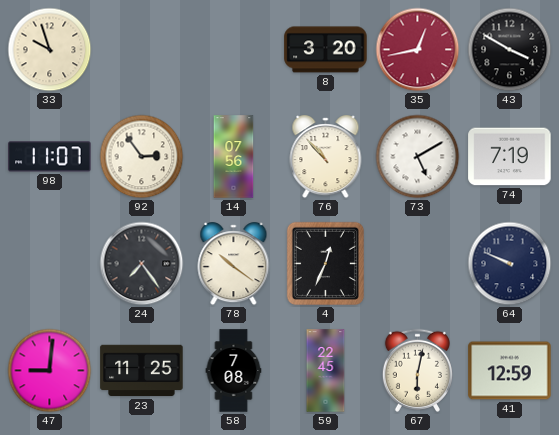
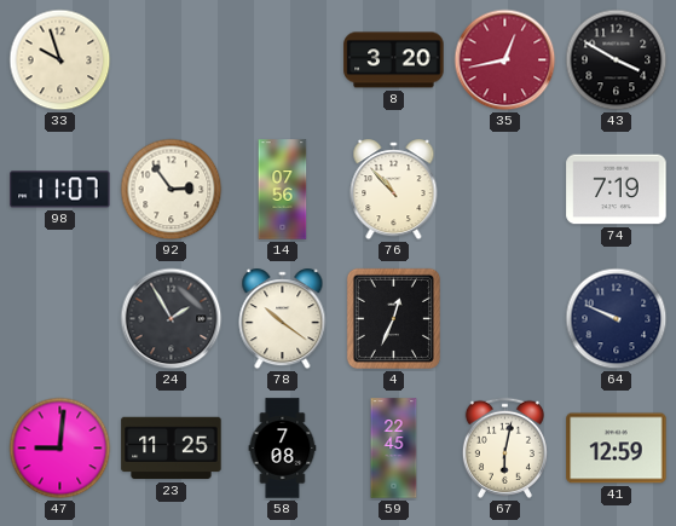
73: 5:10 -> none (418, 157)
24: 7:24 -> 1:55 (172, 319)
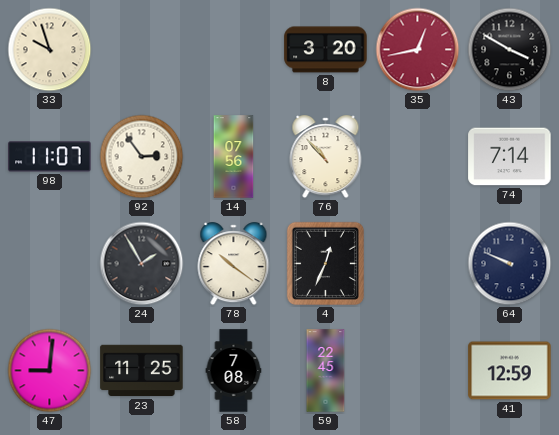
74: 7:19 -> 7:14 (510, 157)
67: 6:02 -> none (504, 447)
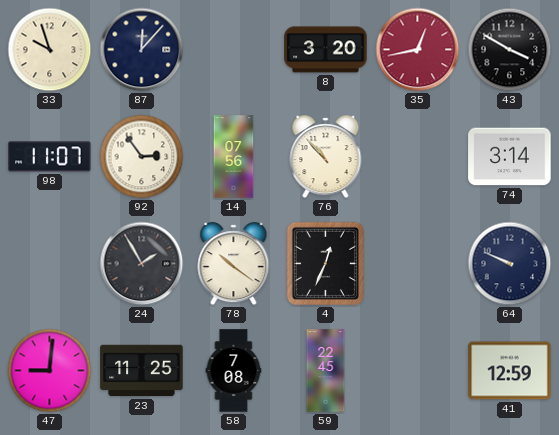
87: none -> 12:07 (142, 50)
74: 7:14 -> 3:14 (510, 157)
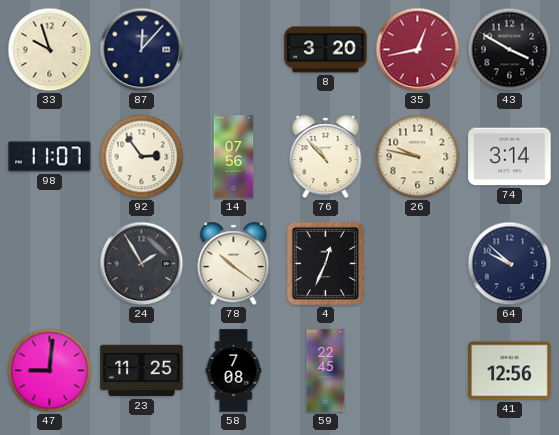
26: none -> 9:47 (418, 157)
64: 9:49 -> 9:52 (510, 264)
41: 12:59 -> 12:56 (510, 371)
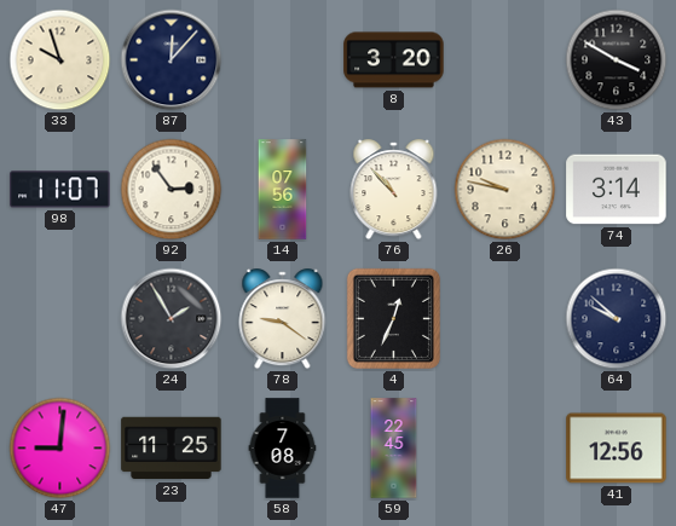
35: 12:43 -> none (418, 50)
78: 10:21 -> 9:21 (283, 319)
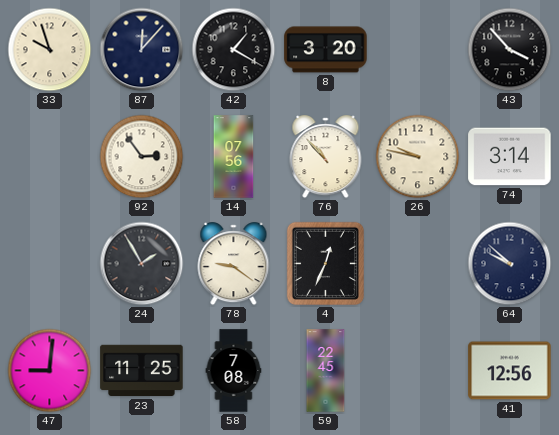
42: none -> 1:20 (234, 50)
43: 3:50 -> 3:53 (510, 50)
98: 11:07 -> none (60, 190)
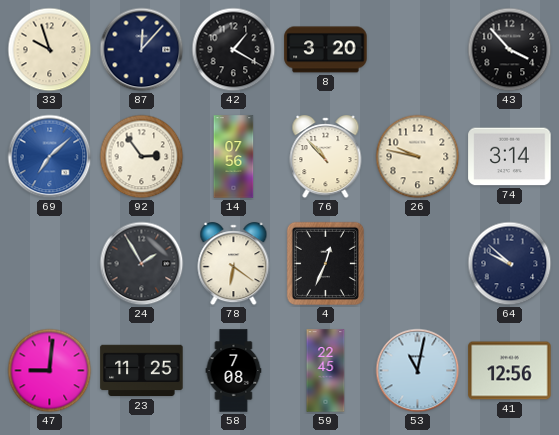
69: none -> 7:08 (50, 157)
78: 9:21 -> 6:21 (234, 264)
53: none -> 11:02 (418, 371)
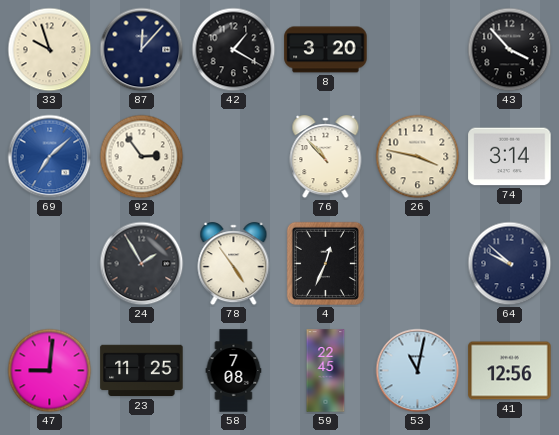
14: 07:56 -> none (234, 157)
26: 9:47 -> 3:47 (418, 157)
78: 6:21 -> 4:54 (234, 264)
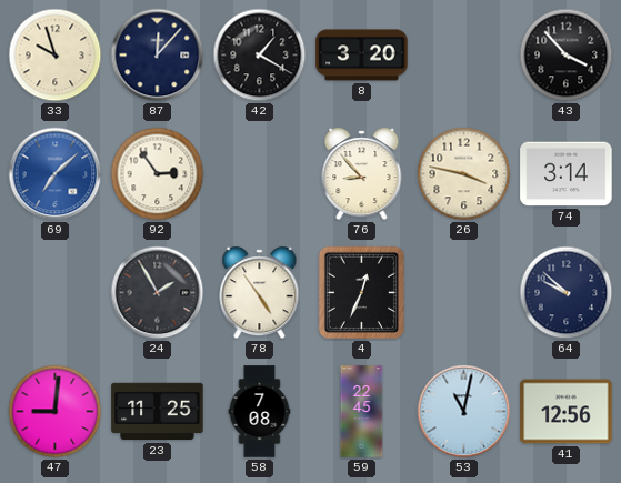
76: 10:53 -> 8:53 (362, 174)
